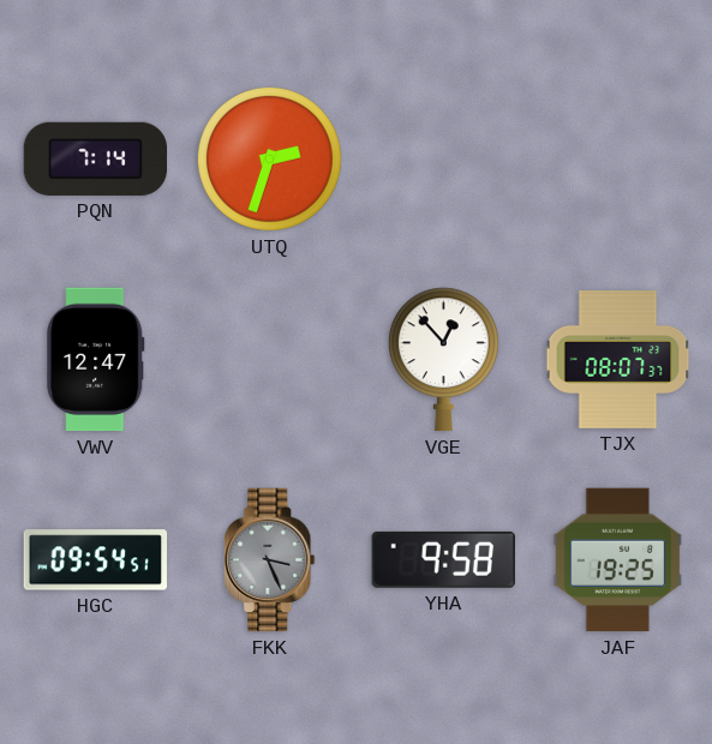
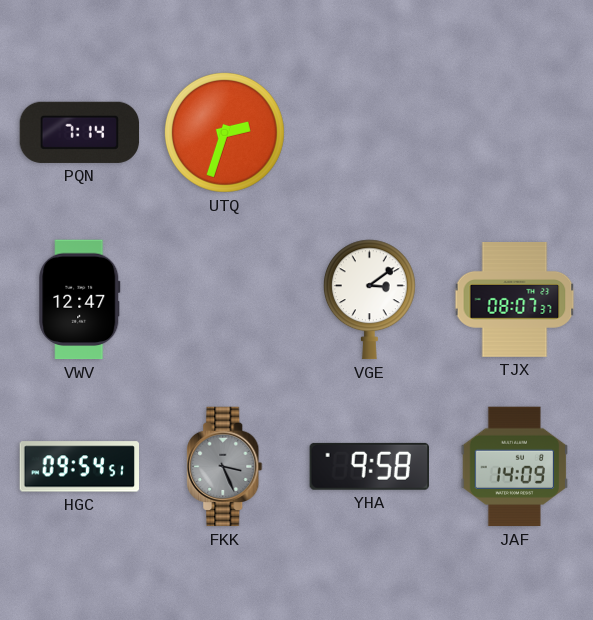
VGE: 12:53 -> 3:09 (369, 300)
JAF: 19:25 -> 14:09 (515, 467)
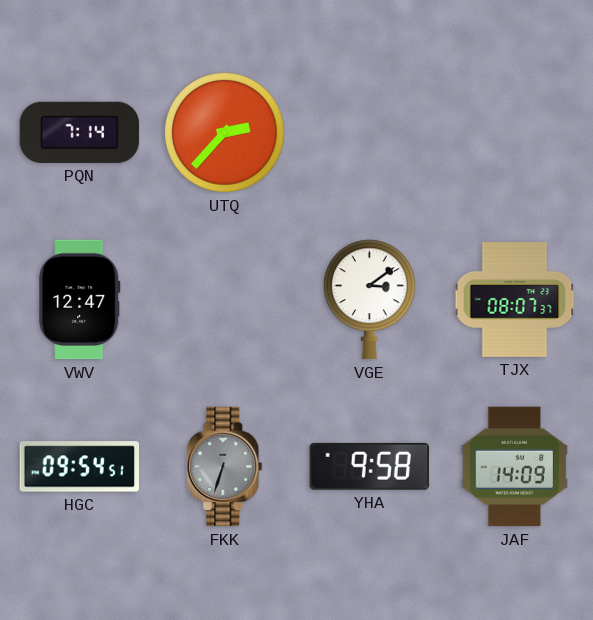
UTQ: 2:33 -> 2:37 (224, 132)
FKK: 3:26 -> 6:33 (225, 467)
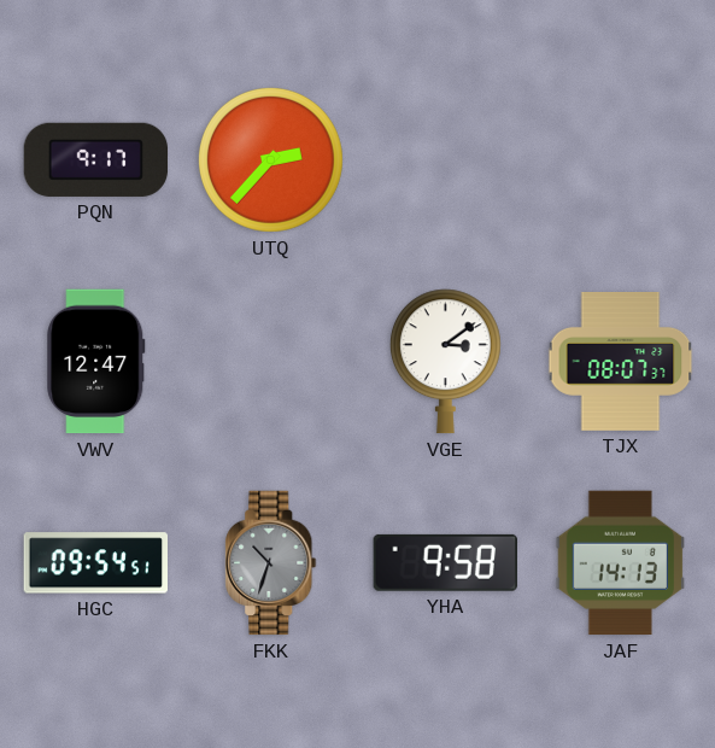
PQN: 7:14 -> 9:17 (96, 159)
FKK: 6:33 -> 10:33 (271, 563)
JAF: 14:09 -> 14:13 (621, 563)
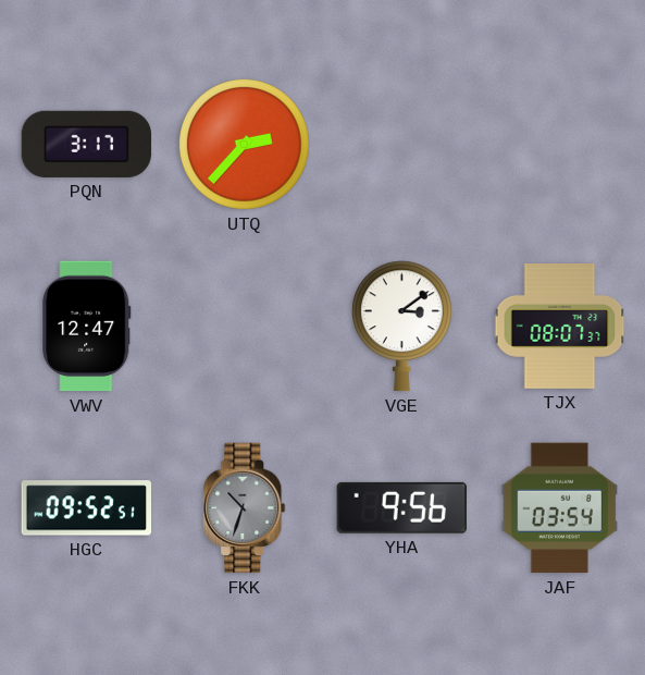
PQN: 9:17 -> 3:17 (87, 144)
HGC: 09:54 -> 09:52 (86, 508)
YHA: 9:58 -> 9:56 (401, 507)
JAF: 14:13 -> 03:54 (560, 508)
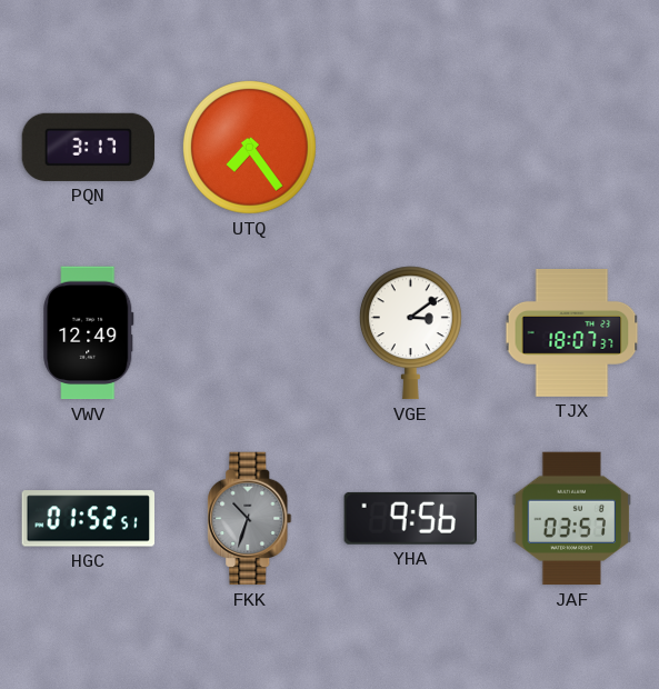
UTQ: 2:37 -> 7:24 (249, 147)
VWV: 12:47 -> 12:49 (89, 333)
TJX: 08:07 -> 18:07 (572, 333)
HGC: 09:52 -> 01:52 (88, 519)
JAF: 03:54 -> 03:57 (572, 519)
